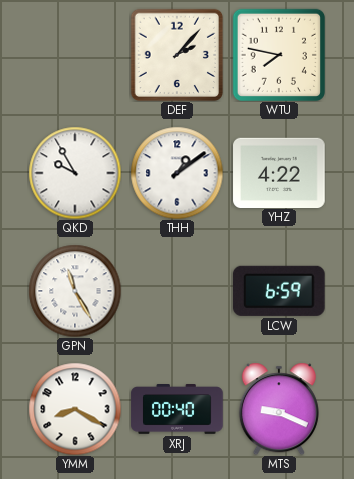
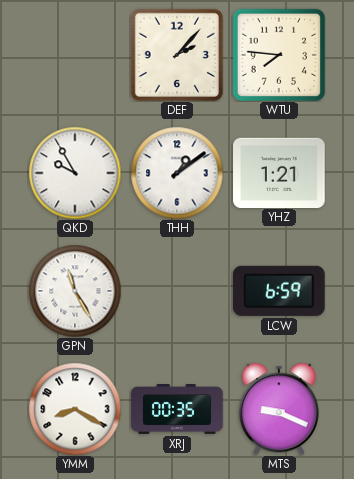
WTU: 7:47 -> 7:46 (278, 54)
YHZ: 4:22 -> 1:21 (279, 172)
XRJ: 00:40 -> 00:35 (177, 410)
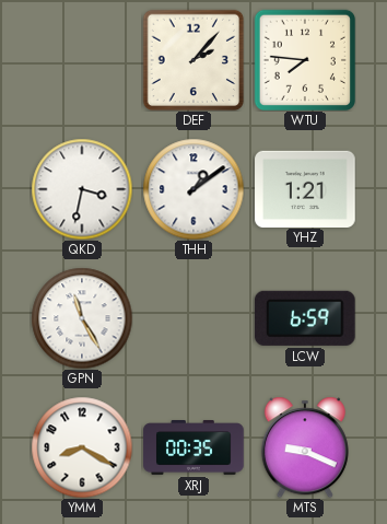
QKD: 9:55 -> 3:32 (82, 189)
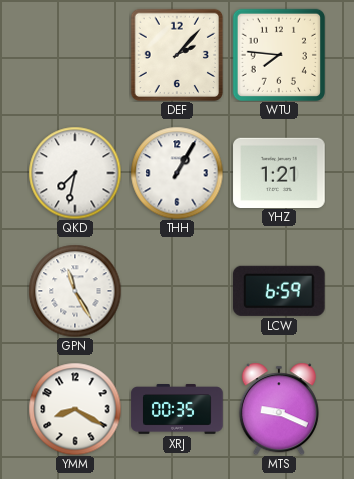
QKD: 3:32 -> 7:32 (75, 173)
THH: 1:09 -> 1:05 (177, 173)
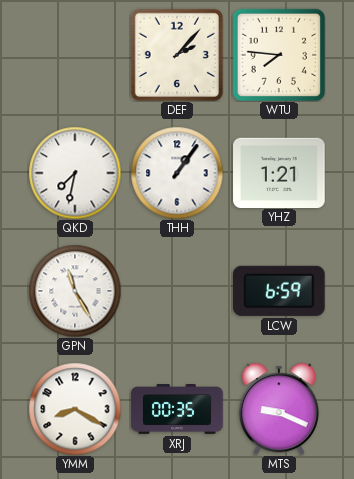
THH: 1:05 -> 1:06 (177, 173)
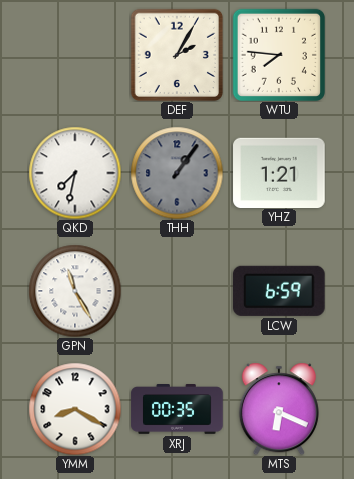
DEF: 2:07 -> 2:05 (176, 54)
THH dial: white -> grey (177, 173)
MTS: 9:19 -> 6:19 (279, 409)
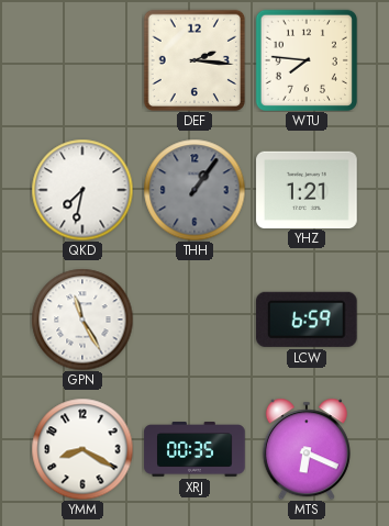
DEF: 2:05 -> 2:16 (193, 59)
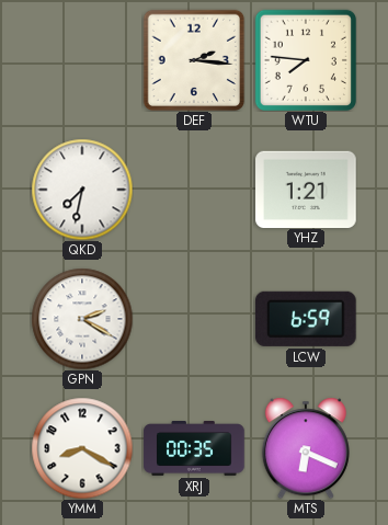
THH: 1:06 -> none (194, 190)
GPN: 11:25 -> 2:20 (82, 319)
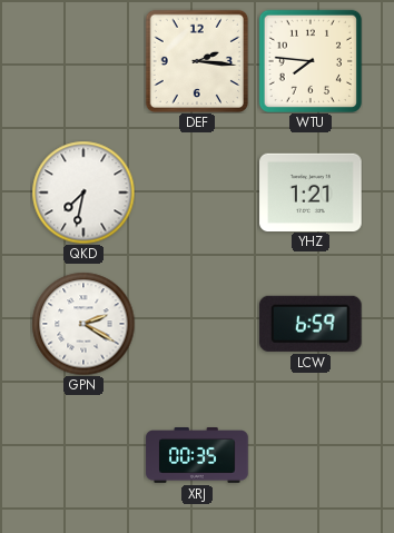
YMM: 8:20 -> none (82, 448)
MTS: 6:19 -> none (306, 448)
